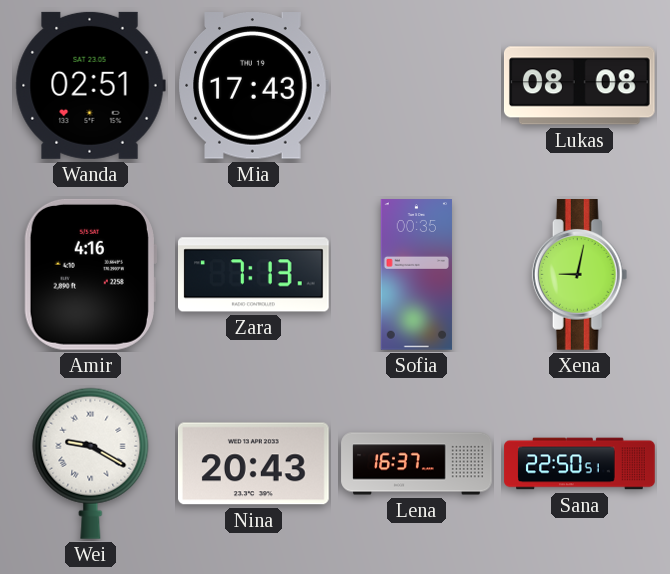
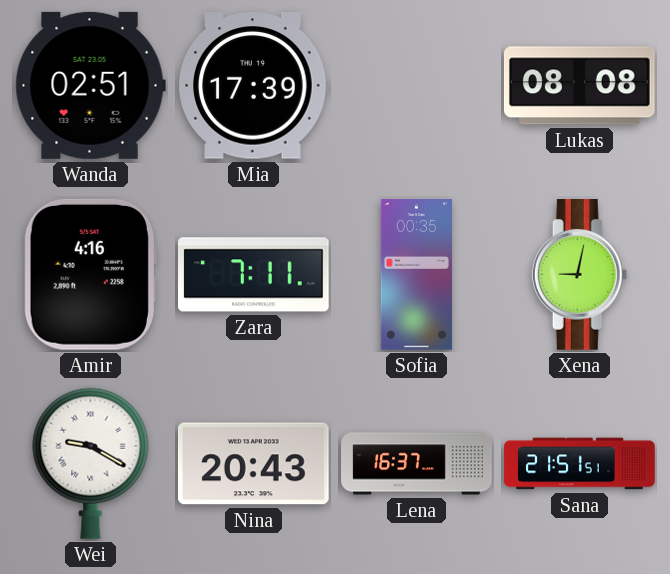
Mia: 17:43 -> 17:39 (253, 86)
Zara: 7:13 -> 7:11 (254, 275)
Sana: 22:50 -> 21:51 (580, 464)
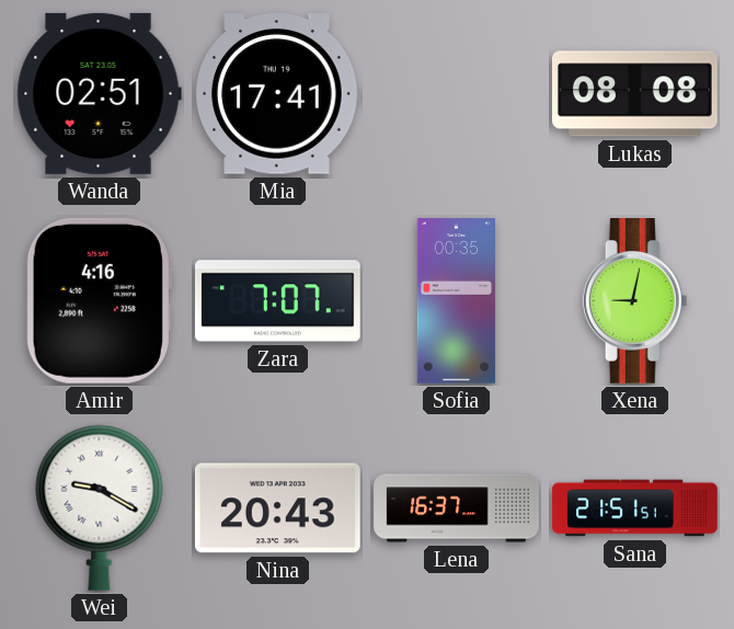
Mia: 17:39 -> 17:41 (277, 94)
Zara: 7:11 -> 7:07 (278, 301)
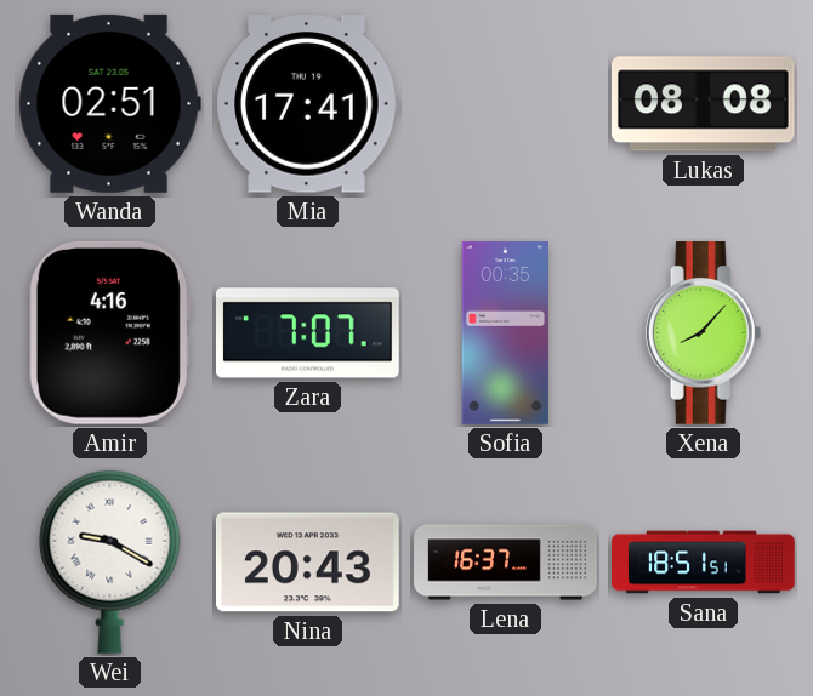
Xena: 9:02 -> 8:07 (704, 333)
Sana: 21:51 -> 18:51 (704, 563)
